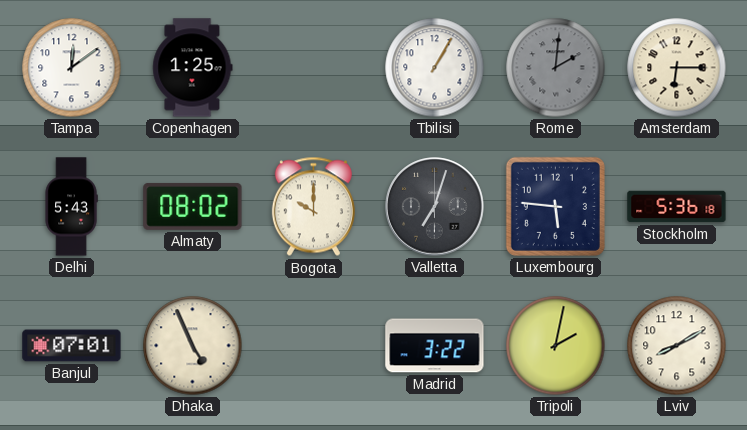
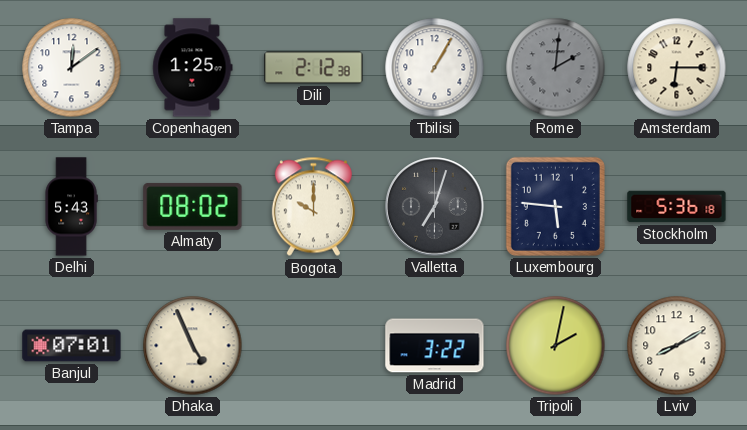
Dili: none -> 2:12 (314, 68)
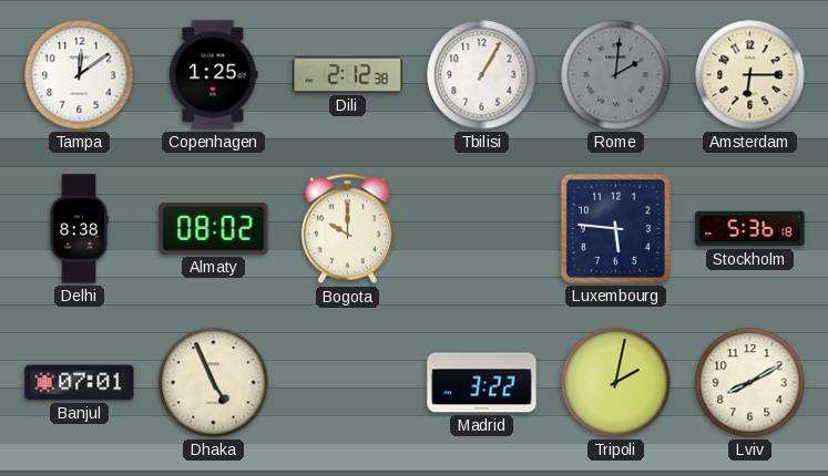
Delhi: 5:43 -> 8:38 (79, 229)
Valletta: 7:03 -> none (435, 207)
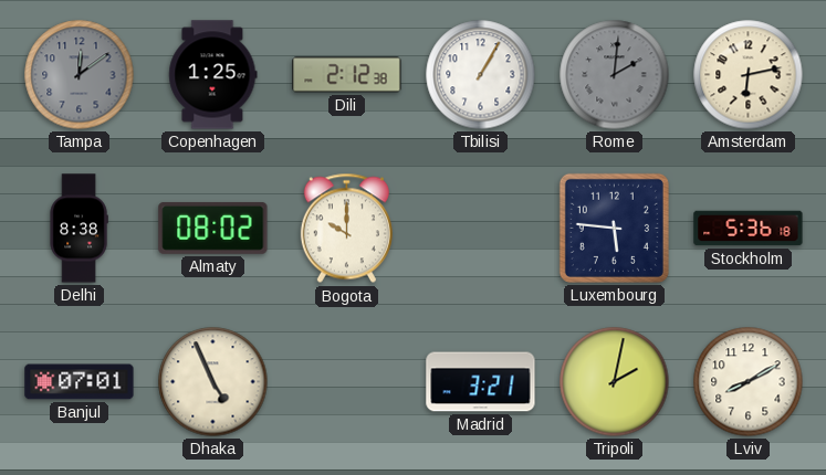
Tampa dial: white -> grey (80, 75)
Amsterdam: 6:15 -> 6:13 (749, 75)
Madrid: 3:22 -> 3:21 (481, 382)
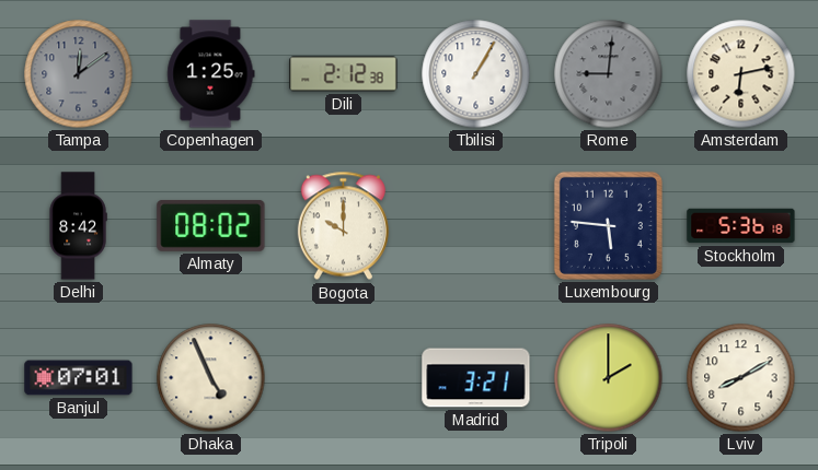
Rome: 2:01 -> 9:01 (609, 74)
Delhi: 8:38 -> 8:42 (78, 226)
Tripoli: 2:02 -> 2:00 (609, 378)
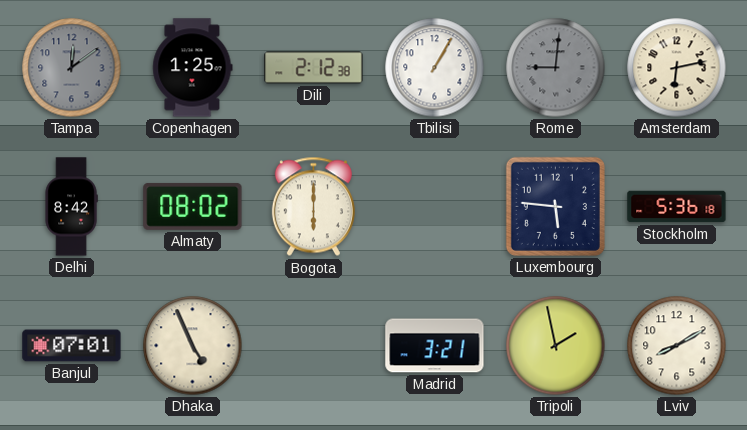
Bogota: 10:00 -> 6:00 (313, 207)
Tripoli: 2:00 -> 1:58 (556, 346)
